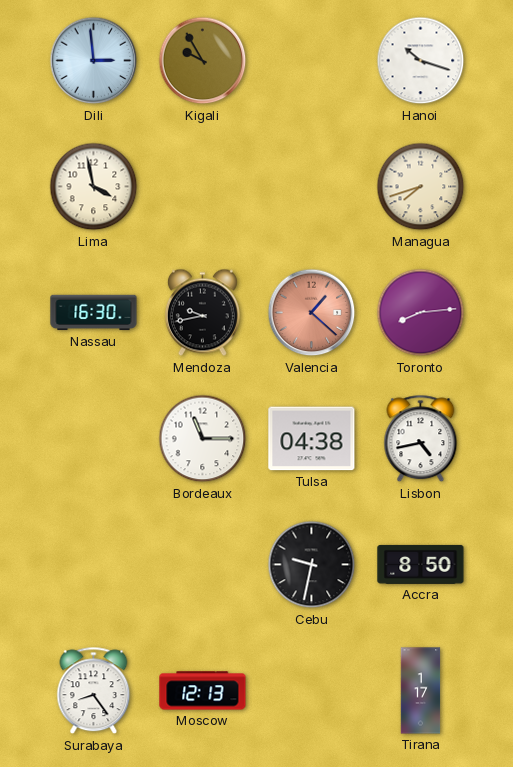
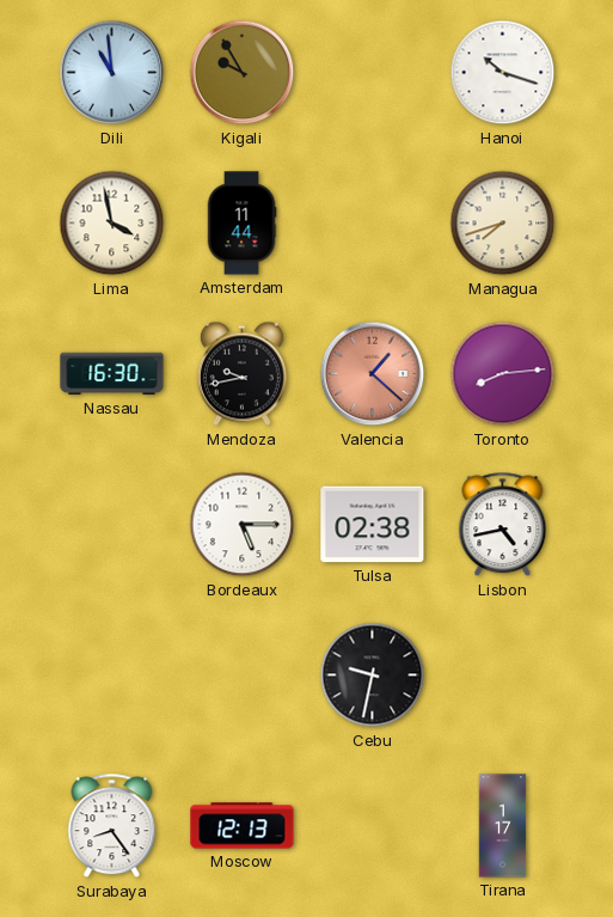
Dili: 2:59 -> 10:59 (112, 73)
Amsterdam: none -> 11:44 (241, 224)
Bordeaux: 11:15 -> 5:15 (243, 525)
Tulsa: 04:38 -> 02:38 (373, 525)
Accra: 8:50 -> none (421, 564)
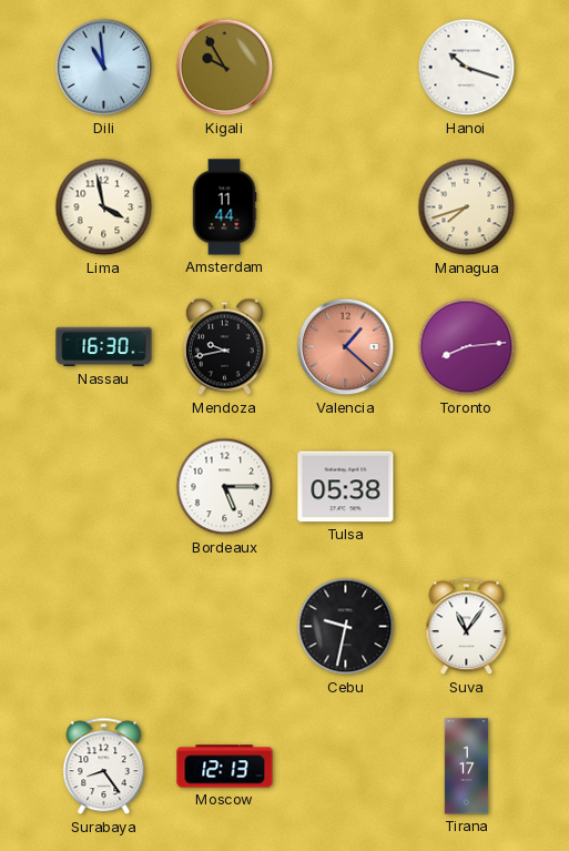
Tulsa: 02:38 -> 05:38 (346, 487)
Lisbon: 4:43 -> none (503, 525)
Suva: none -> 11:06 (467, 627)
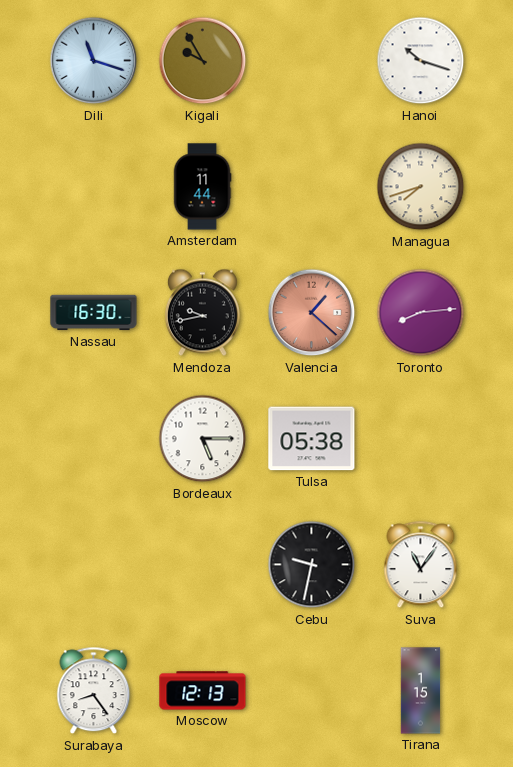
Dili: 10:59 -> 11:18 (94, 61)
Lima: 3:58 -> none (104, 207)
Tirana: 1:17 -> 1:15 (421, 691)
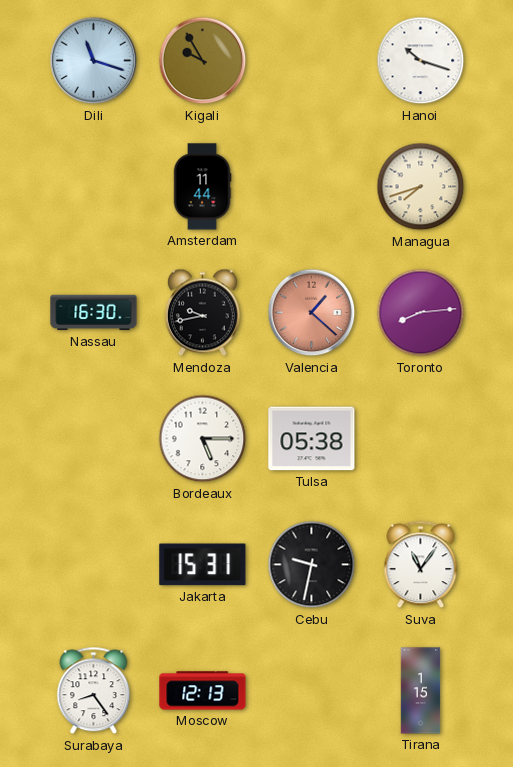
Jakarta: none -> 15:31 (203, 565)
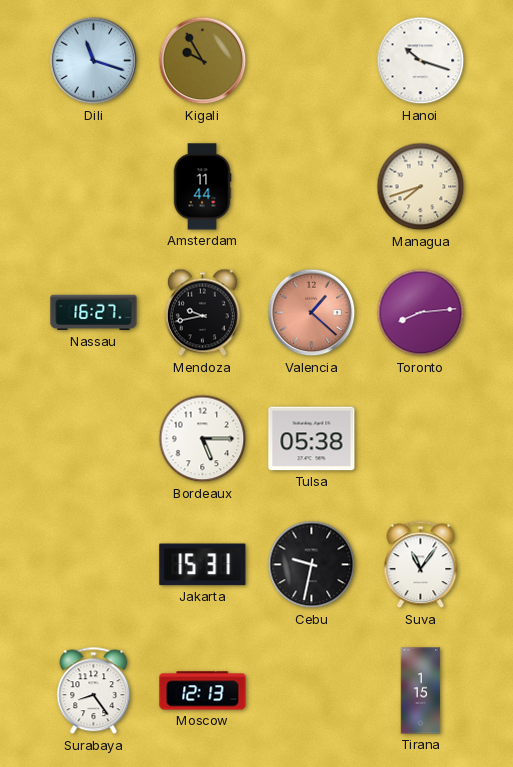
Nassau: 16:30 -> 16:27 (94, 313)
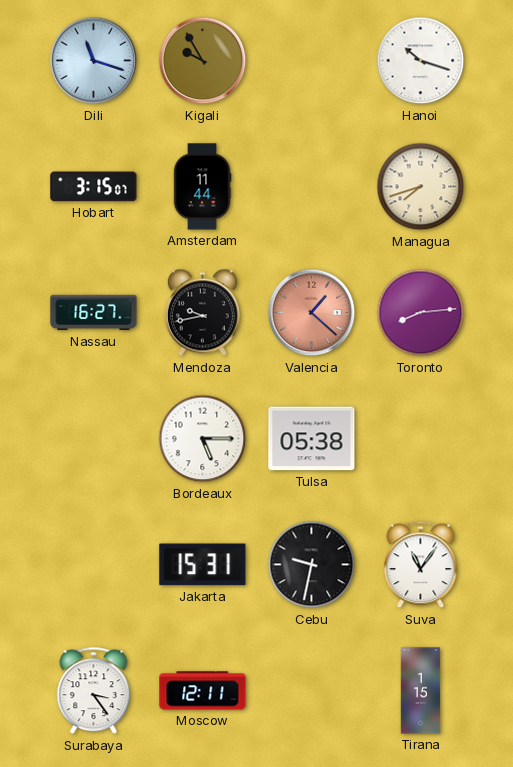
Hobart: none -> 3:15 (94, 187)
Surabaya: 8:24 -> 3:24 (94, 691)
Moscow: 12:13 -> 12:11 (203, 691)
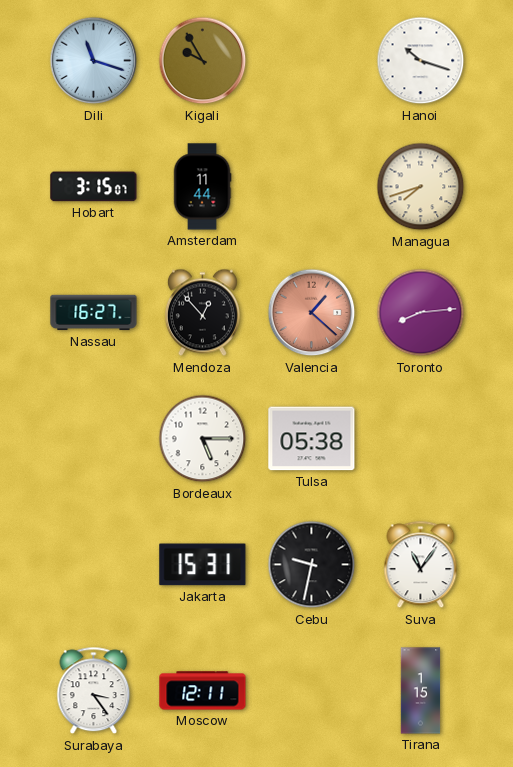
Mendoza: 9:43 -> 12:53 (202, 313)
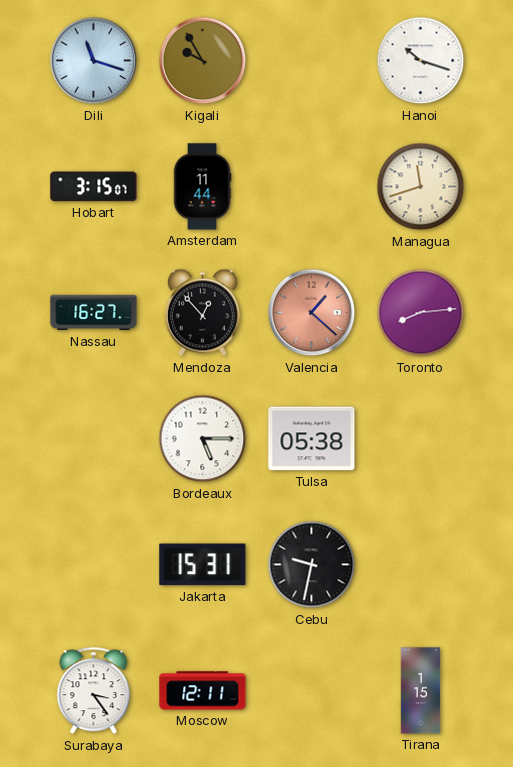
Managua: 7:42 -> 11:42 (421, 187)
Suva: 11:06 -> none (421, 565)
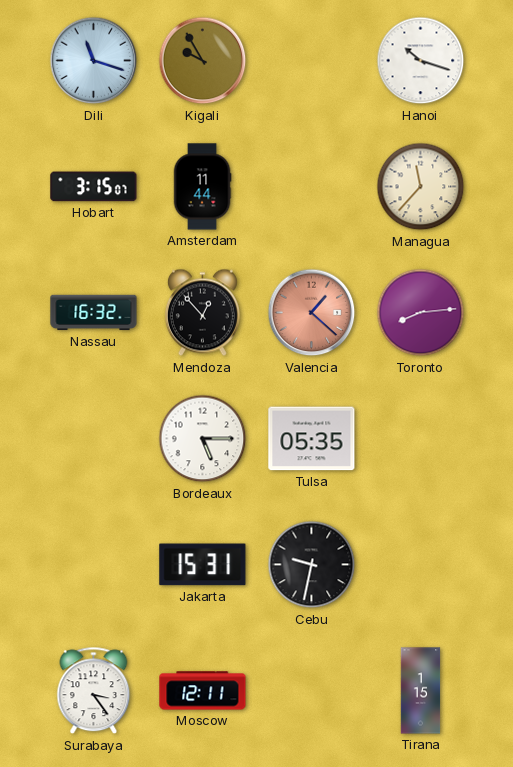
Managua: 11:42 -> 11:37 (421, 187)
Nassau: 16:27 -> 16:32 (94, 313)
Tulsa: 05:38 -> 05:35 (312, 439)
